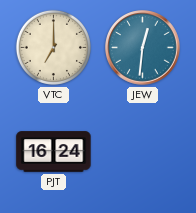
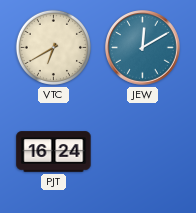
VTC: 7:00 -> 6:40 (53, 47)
JEW: 12:31 -> 12:10 (143, 48)
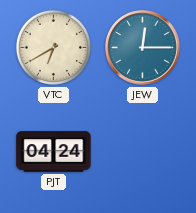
JEW: 12:10 -> 12:15 (143, 48)
PJT: 16:24 -> 04:24 (54, 152)
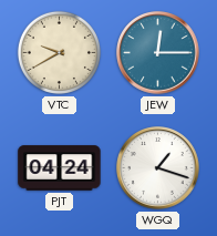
VTC: 6:40 -> 9:40 (59, 52)
WGQ: none -> 1:18 (158, 168)
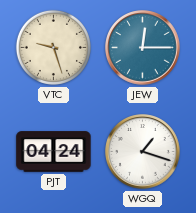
VTC: 9:40 -> 9:27 (53, 47)
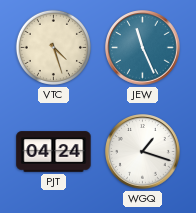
VTC: 9:27 -> 4:27 (53, 47)
JEW: 12:15 -> 11:26 (143, 48)
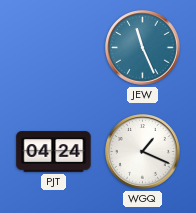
VTC: 4:27 -> none (53, 47)
WGQ: 1:18 -> 1:19 (143, 152)
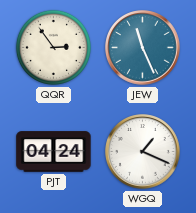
QQR: none -> 2:54 (53, 47)
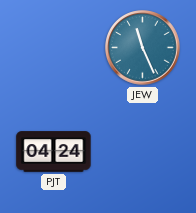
QQR: 2:54 -> none (53, 47)
WGQ: 1:19 -> none (143, 152)
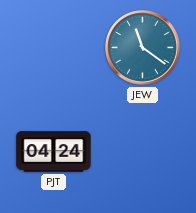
JEW: 11:26 -> 11:21 (143, 48)
